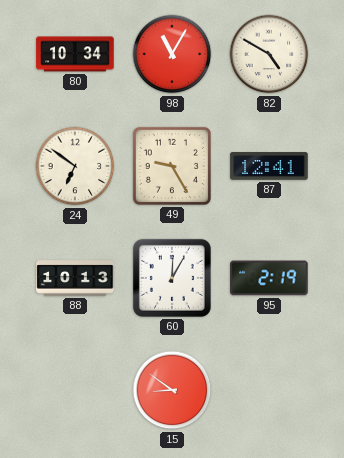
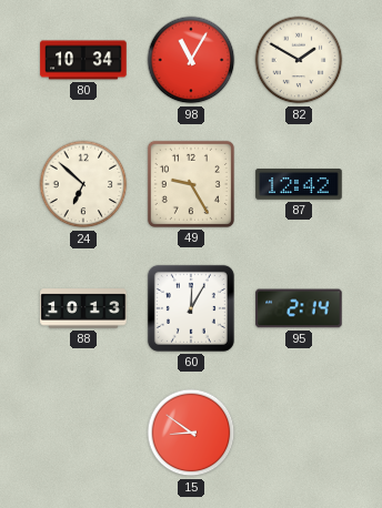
82: 4:50 -> 1:50 (299, 60)
24: 6:51 -> 6:52 (83, 184)
87: 12:41 -> 12:42 (299, 184)
95: 2:19 -> 2:14 (299, 308)
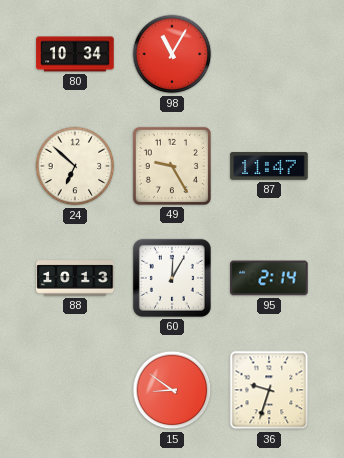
82: 1:50 -> none (299, 60)
87: 12:42 -> 11:47 (269, 166)
36: none -> 9:33 (269, 390)
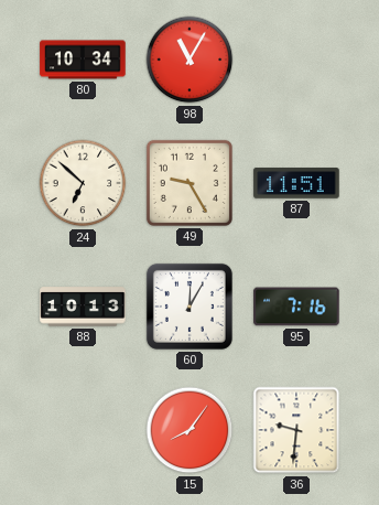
87: 11:47 -> 11:51 (296, 183)
95: 2:14 -> 7:16 (296, 307)
15: 8:51 -> 8:06 (189, 430)
36: 9:33 -> 9:31 (296, 430)
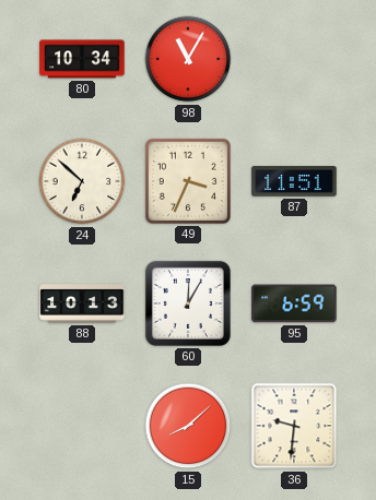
49: 9:25 -> 3:34 (188, 181)
95: 7:16 -> 6:59 (294, 303)
15: 8:06 -> 8:08 (188, 426)
